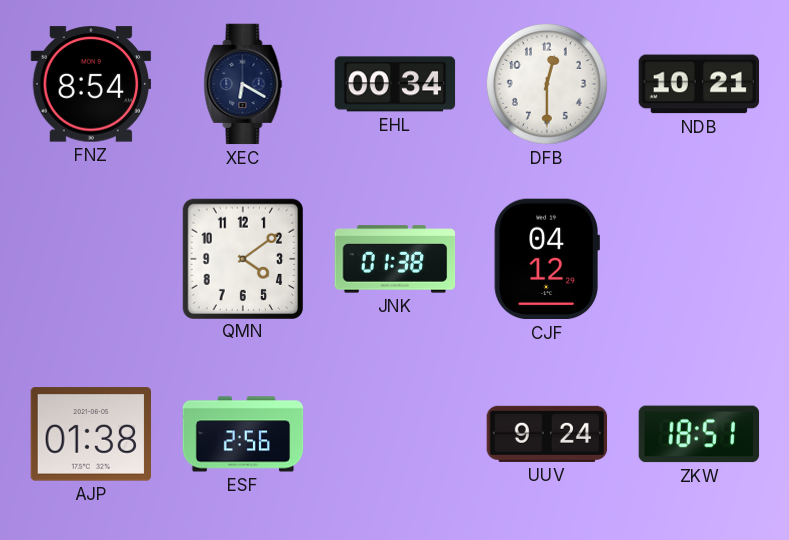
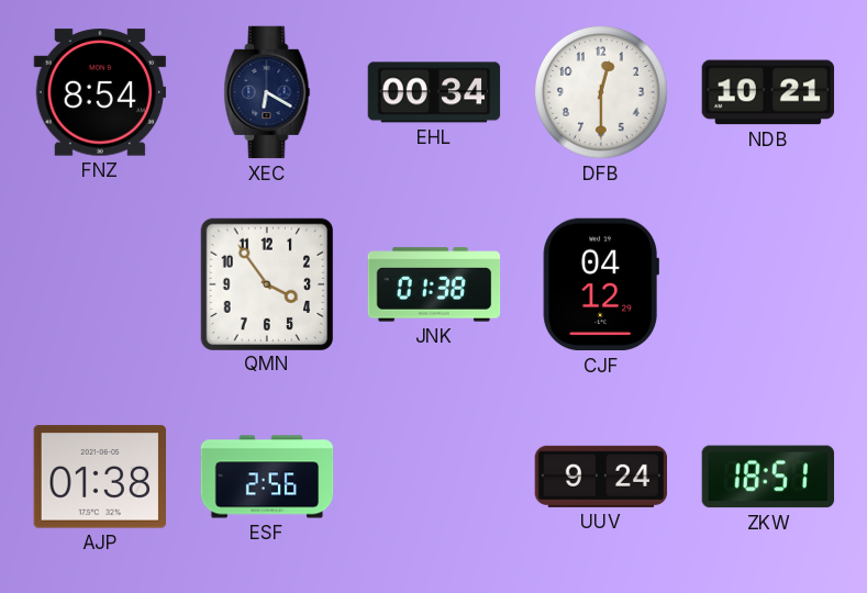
QMN: 4:09 -> 3:54 (266, 283)
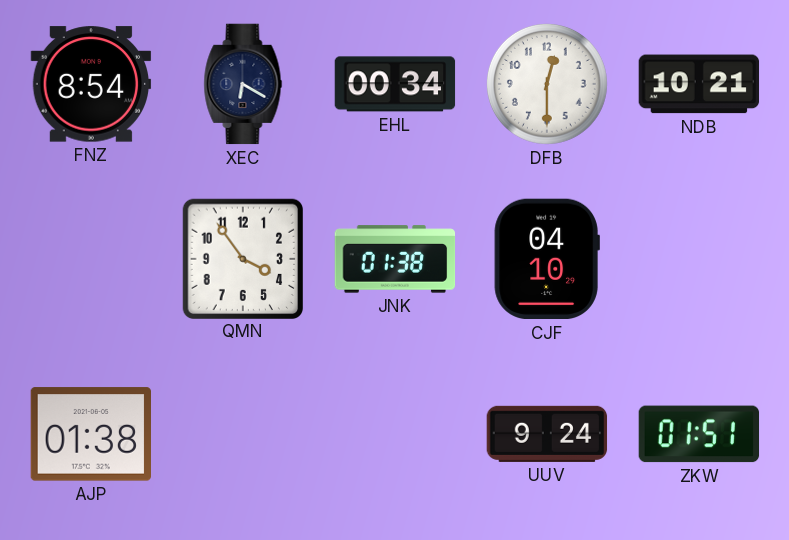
CJF: 04:12 -> 04:10 (547, 259)
ESF: 2:56 -> none (267, 477)
ZKW: 18:51 -> 01:51 (699, 434)
